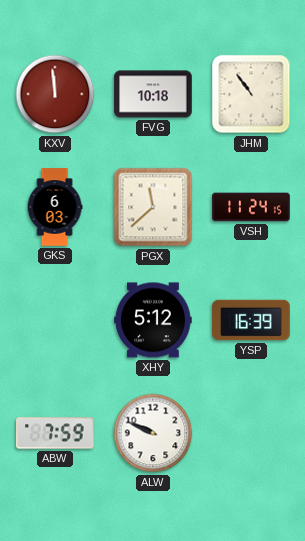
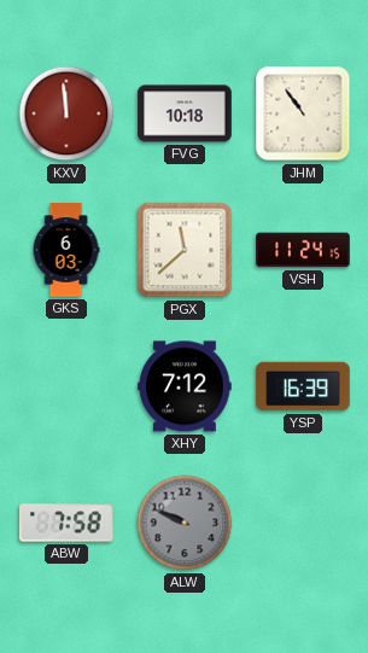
XHY: 5:12 -> 7:12 (185, 386)
ABW: 7:59 -> 7:58 (66, 523)
ALW dial: white -> grey (185, 523)
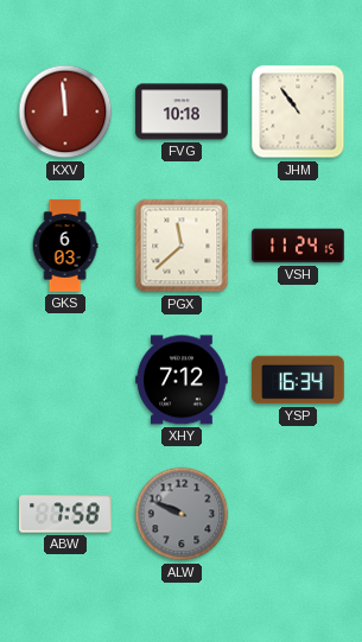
YSP: 16:39 -> 16:34 (298, 380)
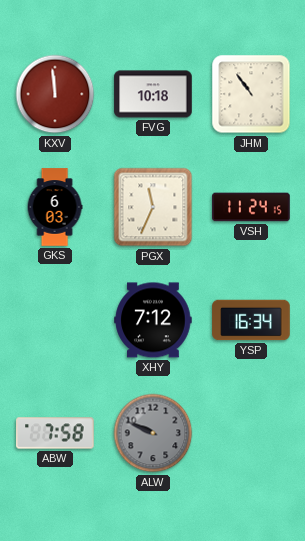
PGX: 11:38 -> 11:34 (153, 207)
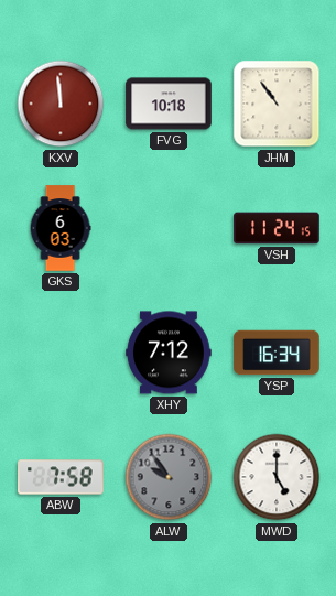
PGX: 11:34 -> none (153, 207)
ALW: 9:49 -> 9:54 (169, 477)
MWD: none -> 5:00 (277, 477)
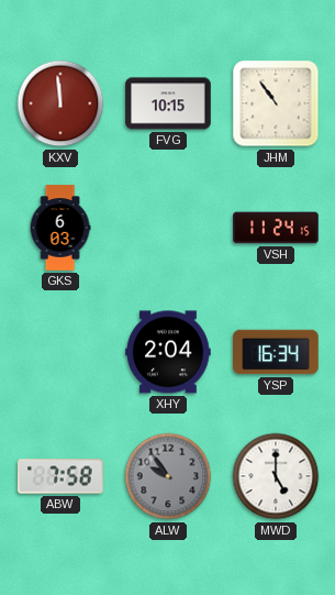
FVG: 10:18 -> 10:15 (168, 103)
XHY: 7:12 -> 2:04 (168, 352)
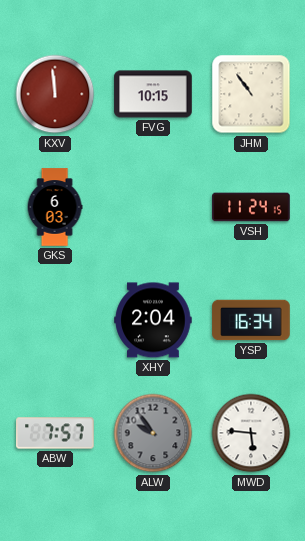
ABW: 7:58 -> 7:57 (55, 433)
MWD: 5:00 -> 5:46 (251, 433)
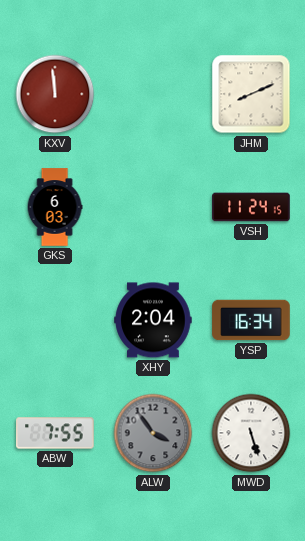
FVG: 10:15 -> none (153, 94)
JHM: 10:54 -> 8:11 (251, 94)
ABW: 7:57 -> 7:55 (55, 433)
ALW: 9:54 -> 3:54 (153, 433)
MWD: 5:46 -> 5:27 (251, 433)
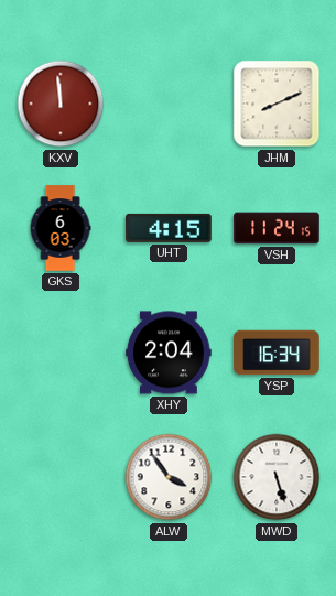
UHT: none -> 4:15 (169, 228)
ABW: 7:55 -> none (55, 433)
ALW dial: grey -> white (169, 477)
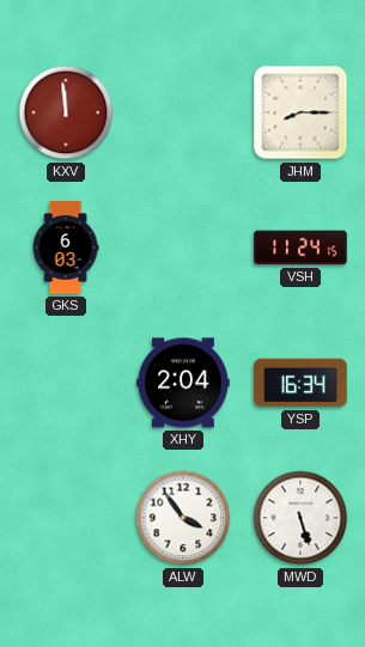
JHM: 8:11 -> 8:15 (300, 112)
UHT: 4:15 -> none (169, 228)
